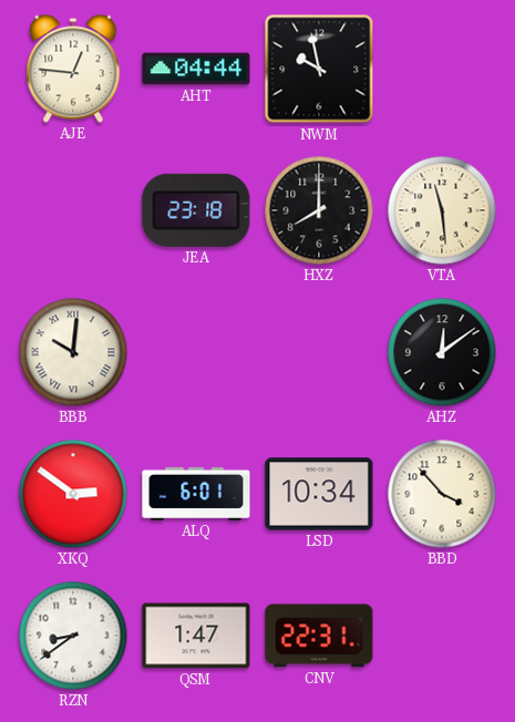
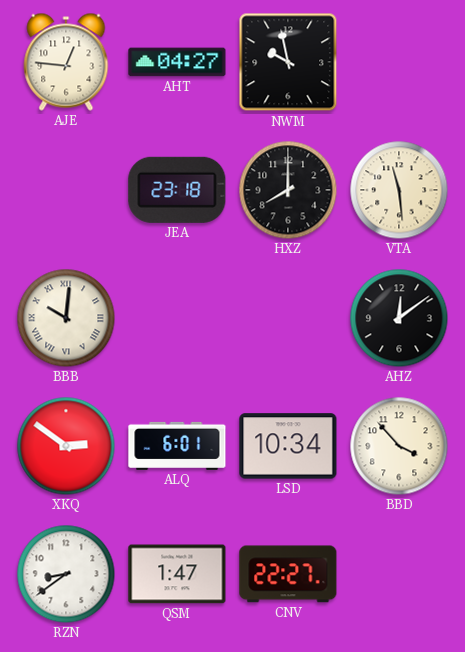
AHT: 04:44 -> 04:27 (177, 62)
CNV: 22:31 -> 22:27 (288, 574)
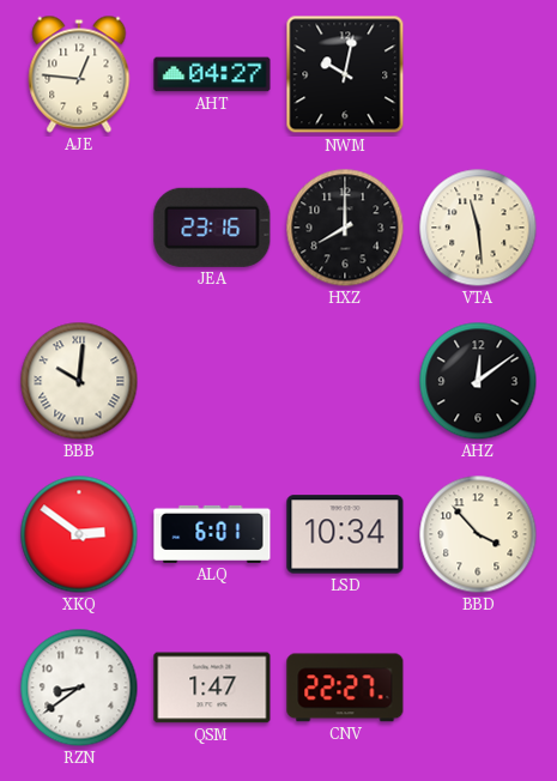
NWM: 9:58 -> 10:02 (345, 74)
JEA: 23:18 -> 23:16 (212, 228)
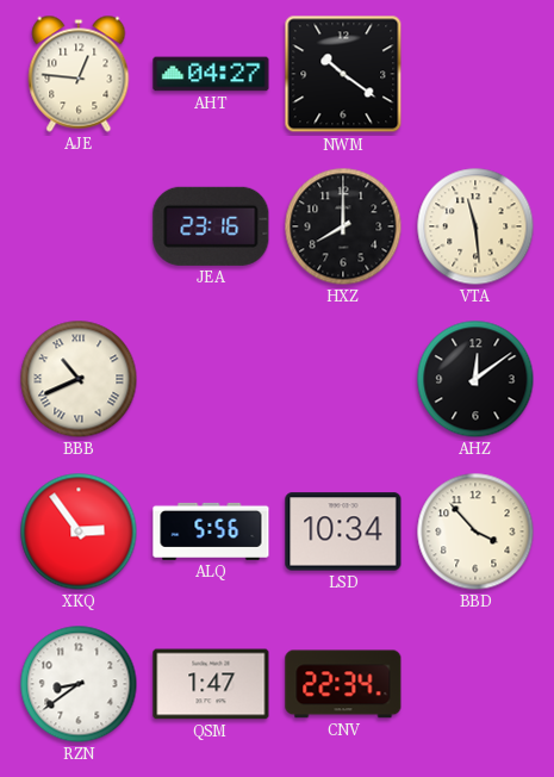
NWM: 10:02 -> 10:21 (343, 74)
BBB: 10:01 -> 10:41 (79, 379)
XKQ: 2:51 -> 2:54 (79, 532)
ALQ: 6:01 -> 5:56 (211, 532)
CNV: 22:27 -> 22:34 (343, 684)
